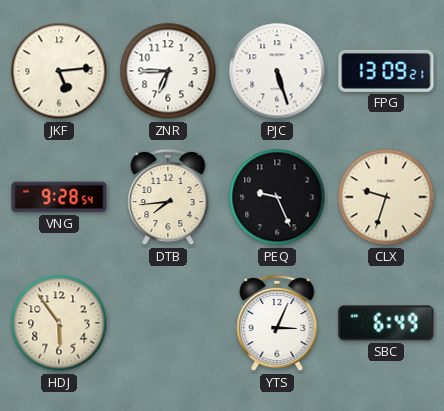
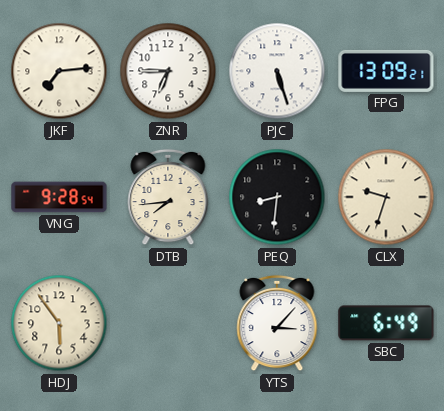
JKF: 5:14 -> 7:14 (59, 71)
PEQ: 9:26 -> 8:31 (277, 197)
YTS: 3:04 -> 3:07 (277, 323)
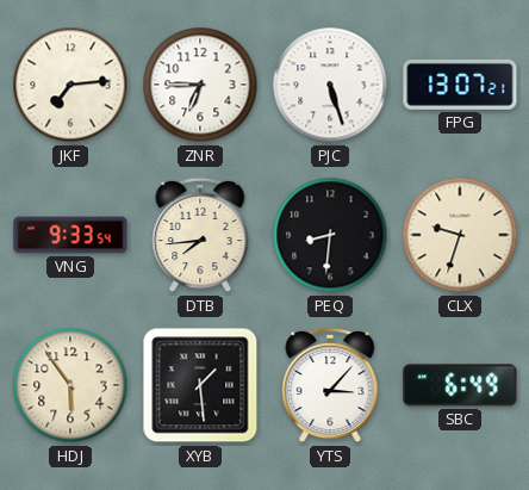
FPG: 13:09 -> 13:07 (460, 85)
VNG: 9:28 -> 9:33 (70, 235)
XYB: none -> 1:29 (200, 385)
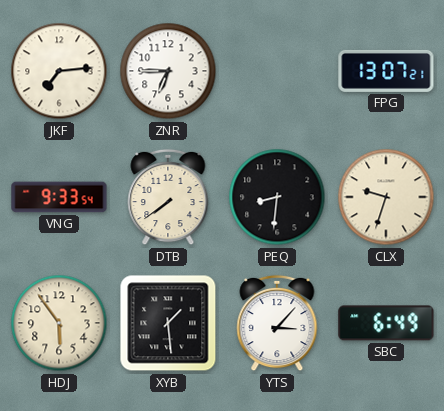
PJC: 5:27 -> none (330, 85)
DTB: 7:44 -> 7:39 (168, 197)
